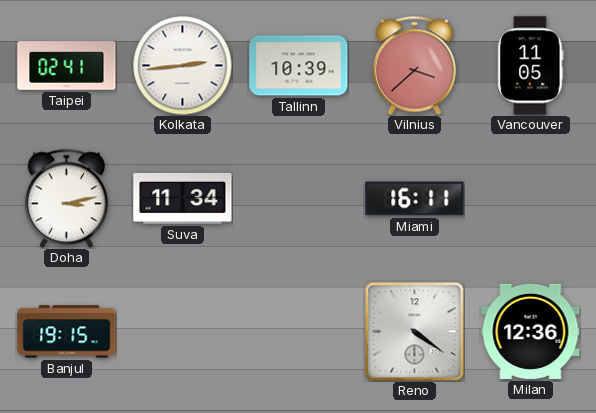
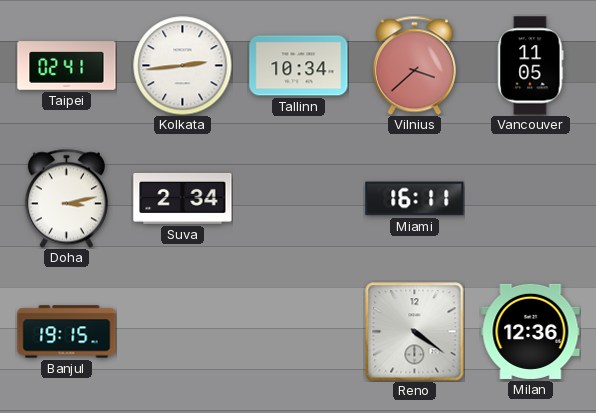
Tallinn: 10:39 -> 10:34 (299, 66)
Suva: 11:34 -> 2:34 (183, 198)
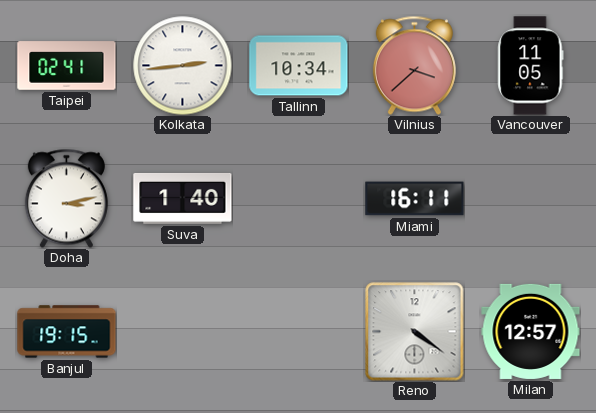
Suva: 2:34 -> 1:40 (183, 198)
Milan: 12:36 -> 12:57 (531, 331)
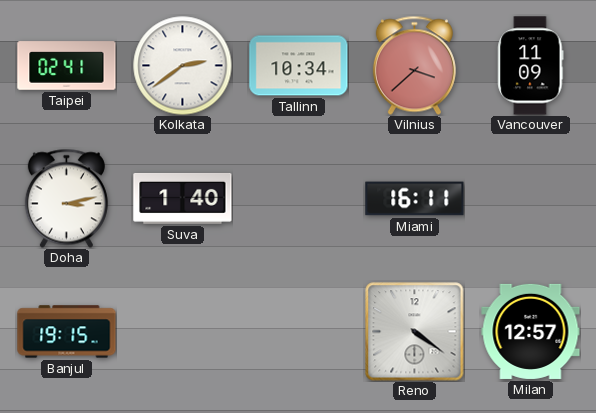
Kolkata: 2:44 -> 2:39 (183, 66)
Vancouver: 11:05 -> 11:09 (531, 66)
